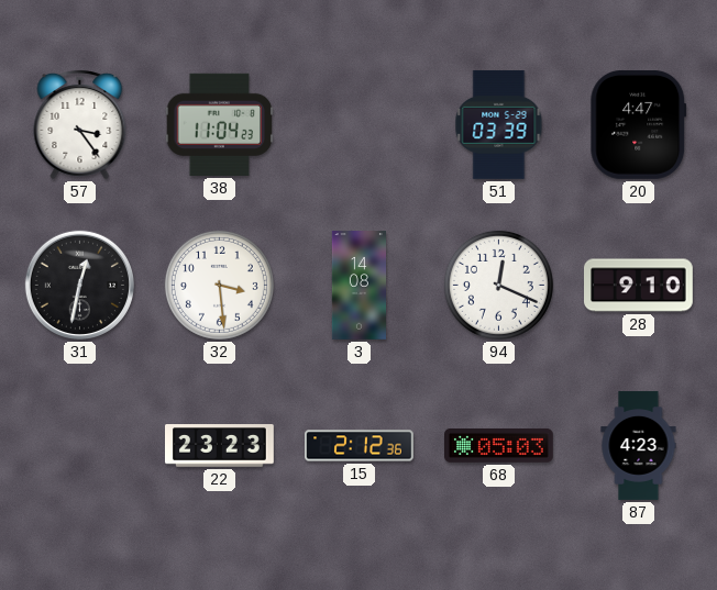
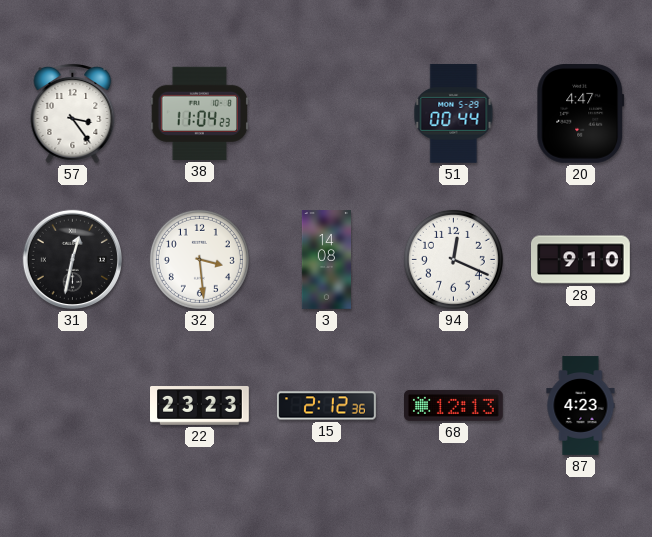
51: 03:39 -> 00:44 (454, 113)
68: 05:03 -> 12:13 (454, 405)
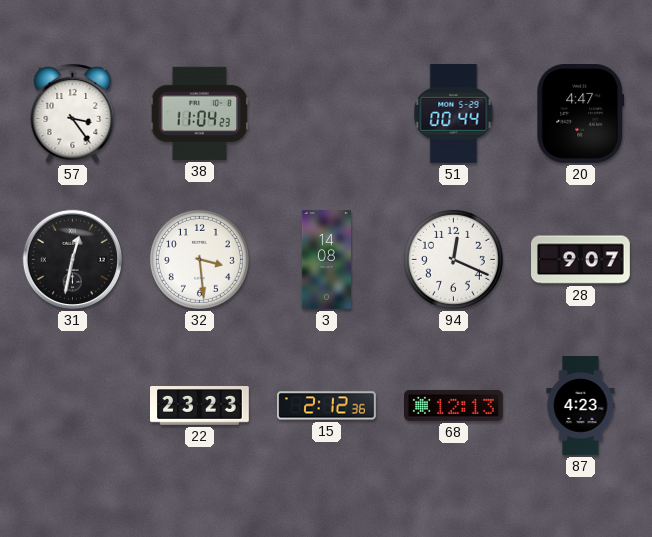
28: 9:10 -> 9:07 (581, 260)
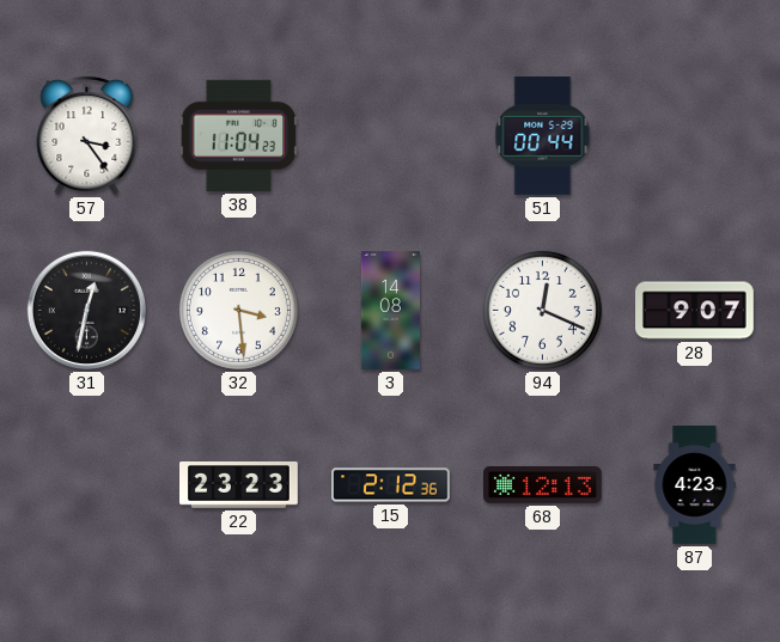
20: 4:47 -> none (581, 113)
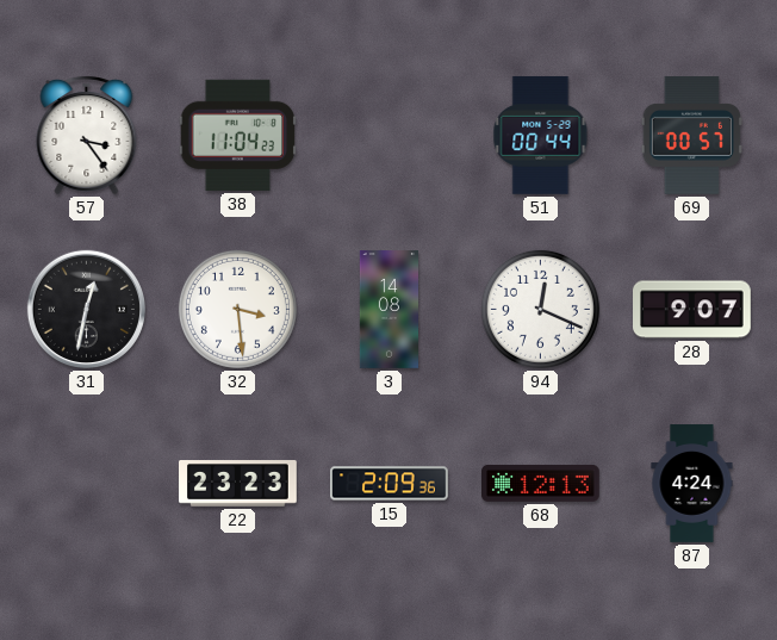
69: none -> 00:57 (691, 135)
15: 2:12 -> 2:09 (390, 484)
87: 4:23 -> 4:24 (692, 484)
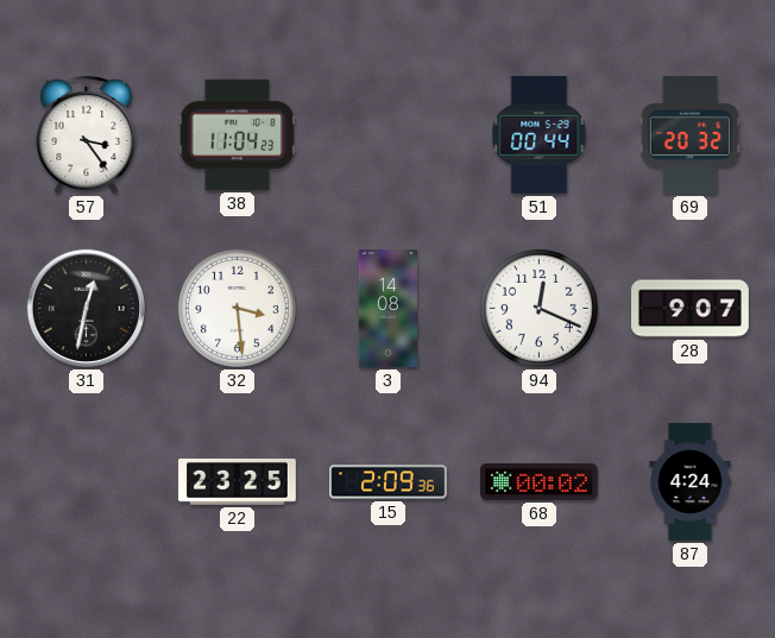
69: 00:57 -> 20:32 (689, 134)
22: 23:23 -> 23:25 (238, 482)
68: 12:13 -> 00:02 (540, 481)
